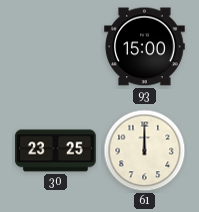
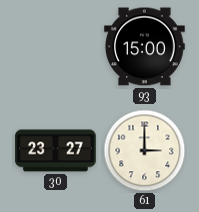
30: 23:25 -> 23:27 (56, 151)
61: 12:00 -> 3:00 (145, 151)
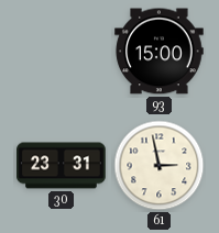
30: 23:27 -> 23:31 (62, 166)
61: 3:00 -> 2:58 (160, 166)
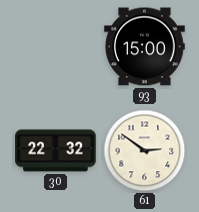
30: 23:31 -> 22:32 (56, 151)
61: 2:58 -> 2:51 (145, 151)
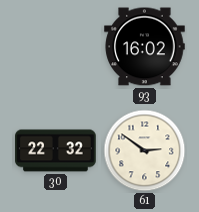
93: 15:00 -> 16:02 (145, 47)
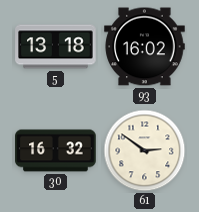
5: none -> 13:18 (56, 47)
30: 22:32 -> 16:32 (56, 151)
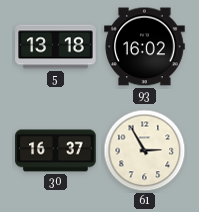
30: 16:32 -> 16:37 (56, 151)
61: 2:51 -> 2:55 (145, 151)
